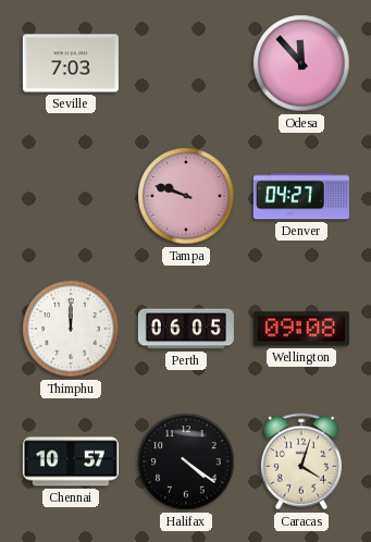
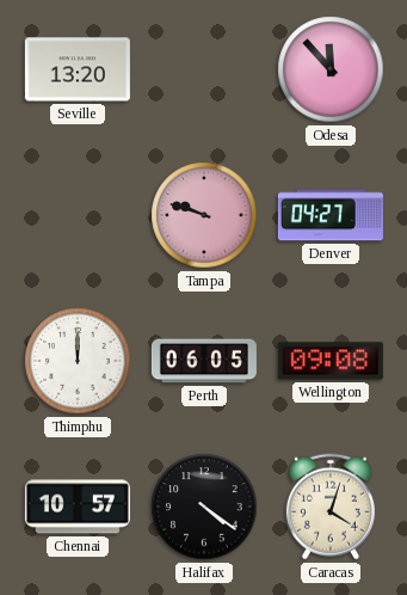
Seville: 7:03 -> 13:20 (78, 69)
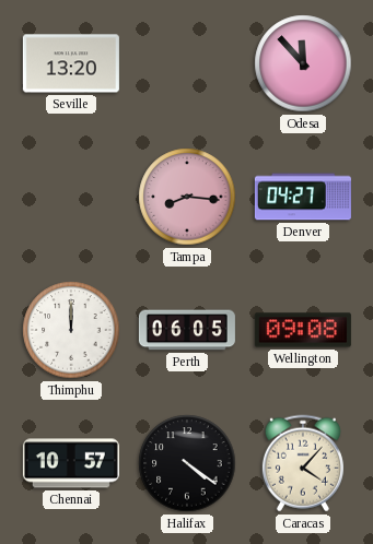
Tampa: 9:48 -> 8:16 (187, 197)
Caracas: 4:03 -> 4:07 (303, 463)
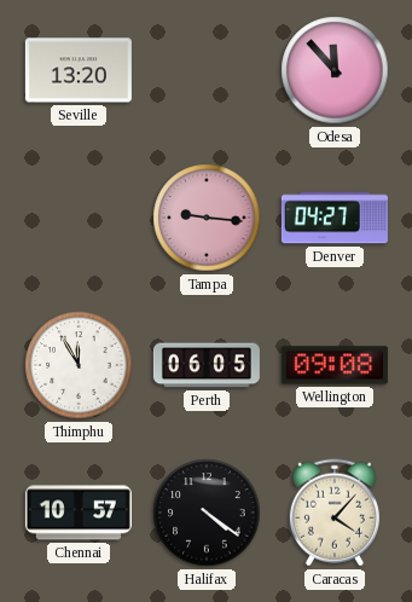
Tampa: 8:16 -> 9:16 (207, 218)
Thimphu: 12:00 -> 11:55 (79, 365)
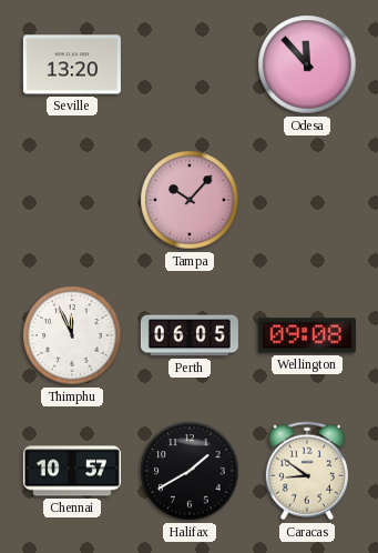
Tampa: 9:16 -> 10:07 (190, 200)
Denver: 04:27 -> none (335, 218)
Thimphu: 11:55 -> 11:56 (72, 335)
Halifax: 4:21 -> 1:40 (190, 471)
Caracas: 4:07 -> 8:51 (307, 471)
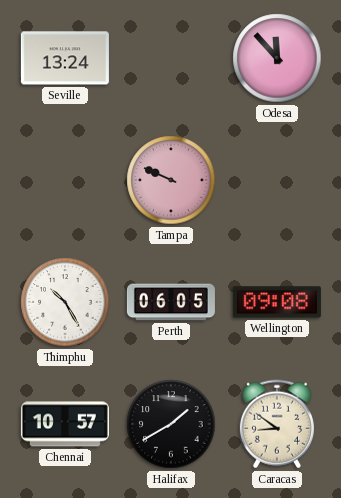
Seville: 13:20 -> 13:24 (65, 58)
Tampa: 10:07 -> 9:49 (171, 180)
Thimphu: 11:56 -> 10:25 (65, 302)
